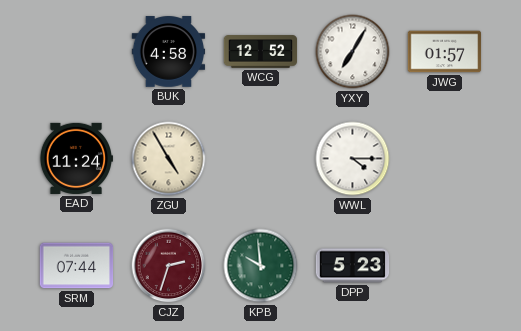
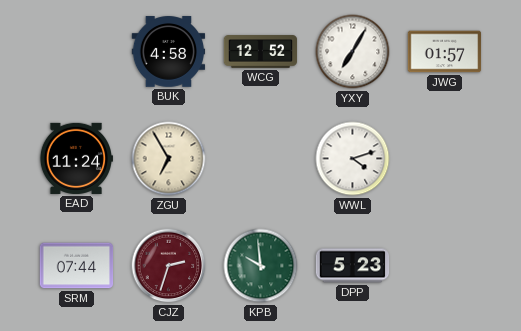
ZGU: 4:55 -> 6:55 (169, 159)
WWL: 4:15 -> 4:12 (353, 159)
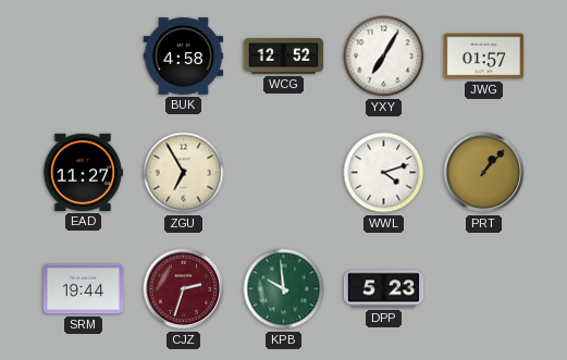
EAD: 11:24 -> 11:27 (83, 172)
PRT: none -> 1:07 (484, 173)
SRM: 07:44 -> 19:44 (84, 289)
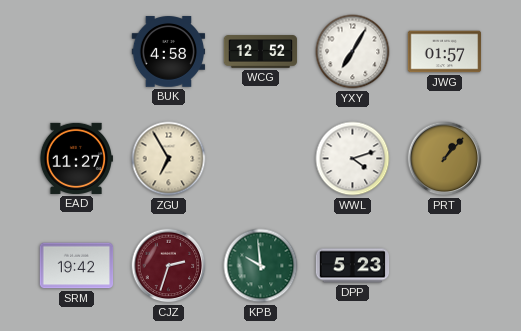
SRM: 19:44 -> 19:42 (77, 266)
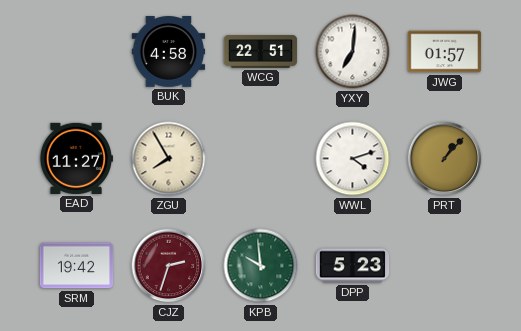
WCG: 12:52 -> 22:51 (261, 52)
YXY: 7:05 -> 7:01 (353, 52)
ZGU: 6:55 -> 7:55 (169, 159)
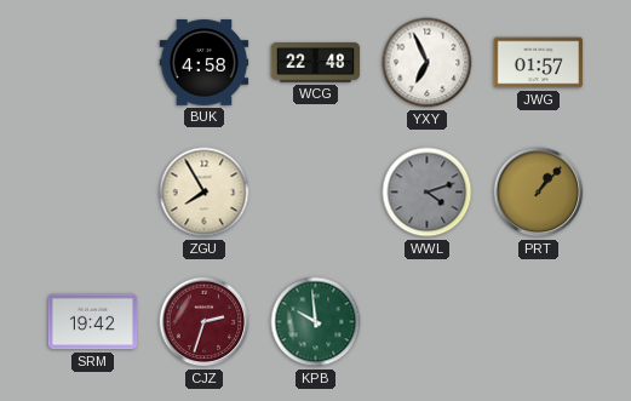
WCG: 22:51 -> 22:48 (316, 63)
YXY: 7:01 -> 6:56 (428, 63)
EAD: 11:27 -> none (76, 158)
WWL dial: white -> grey (428, 193)
DPP: 5:23 -> none (353, 266)
